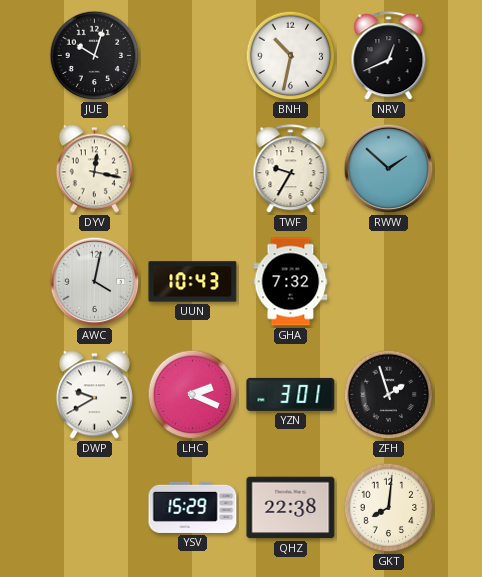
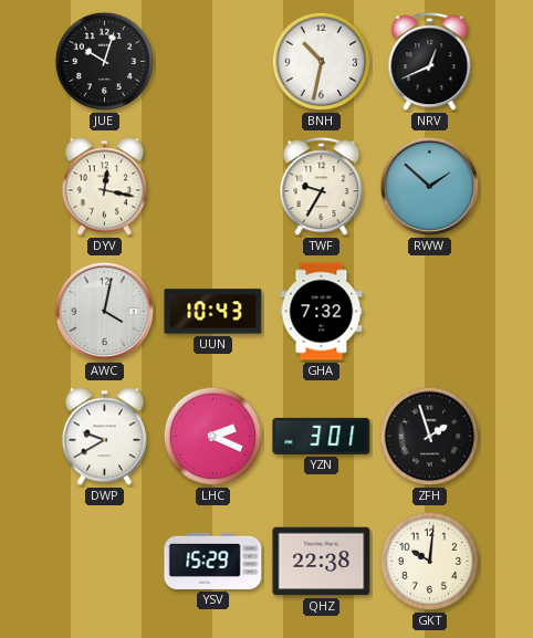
GKT: 8:01 -> 10:01 (430, 562)
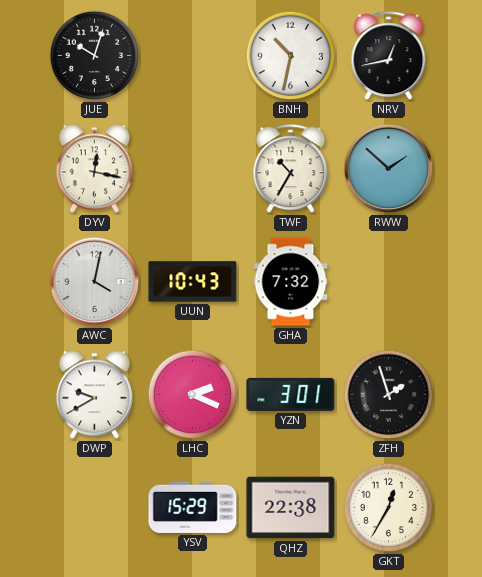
NRV: 12:41 -> 12:43 (389, 56)
TWF: 9:35 -> 10:35 (291, 169)
GKT: 10:01 -> 12:35 (389, 508)
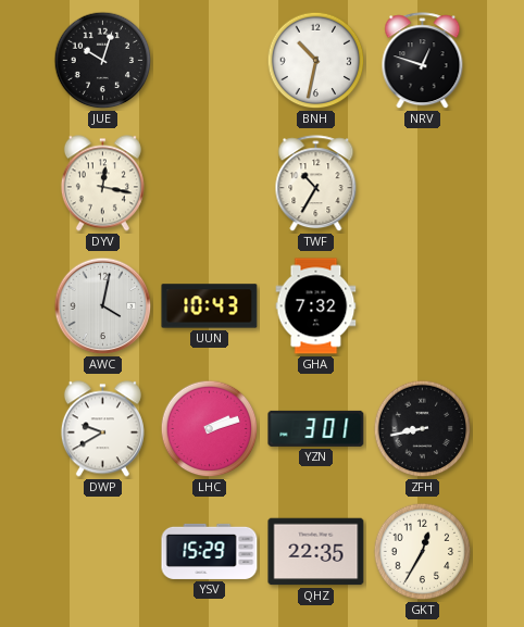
NRV: 12:43 -> 12:48 (423, 61)
RWW: 1:52 -> none (389, 169)
LHC: 2:19 -> 2:12 (210, 429)
ZFH: 1:57 -> 8:43 (423, 429)
QHZ: 22:38 -> 22:35 (316, 552)
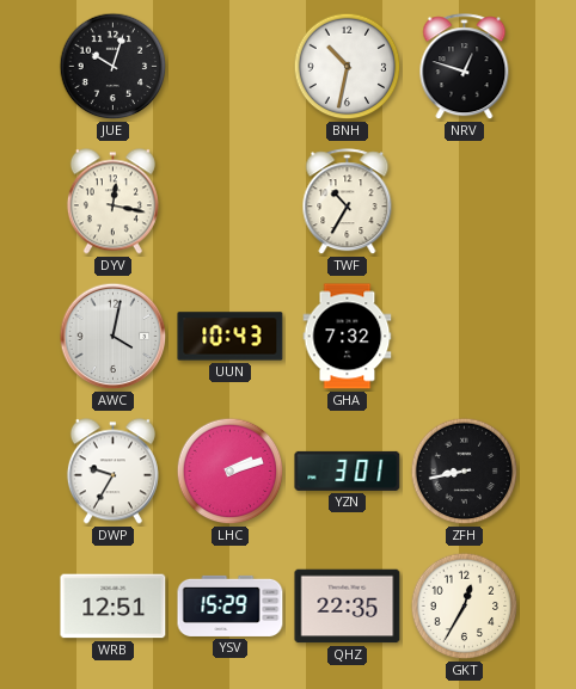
DWP: 9:40 -> 9:35 (112, 472)
WRB: none -> 12:51 (114, 607)
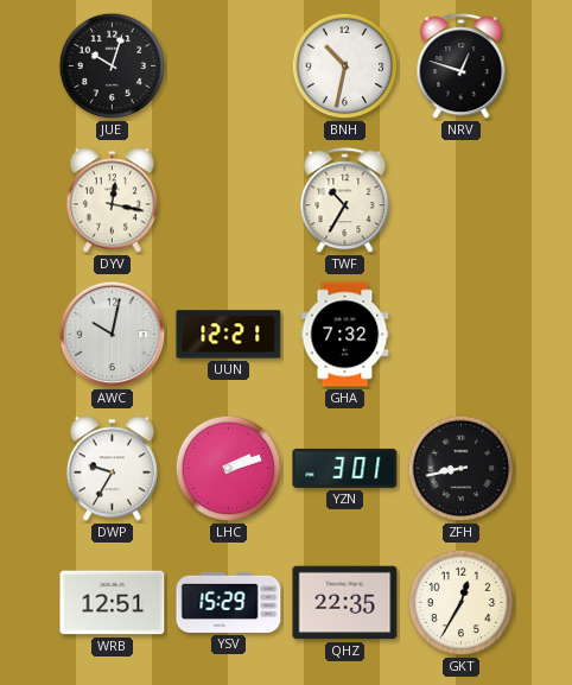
AWC: 4:02 -> 10:02 (113, 335)
UUN: 10:43 -> 12:21 (229, 335)
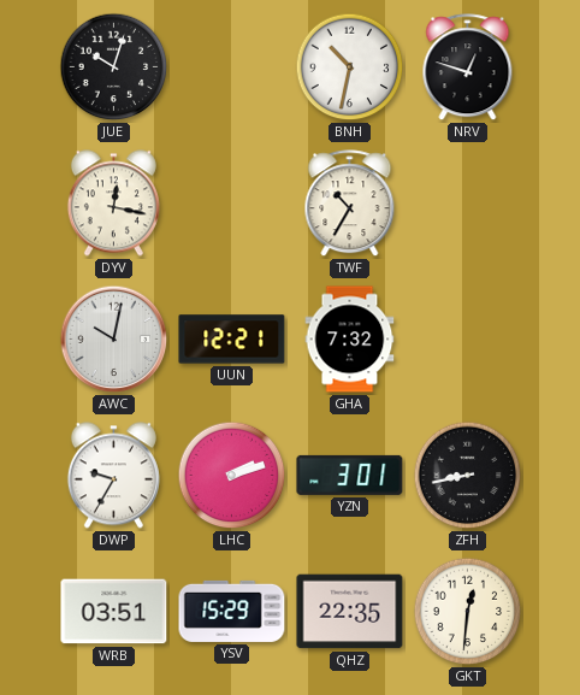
WRB: 12:51 -> 03:51 (114, 612)
GKT: 12:35 -> 12:31 (468, 612)
